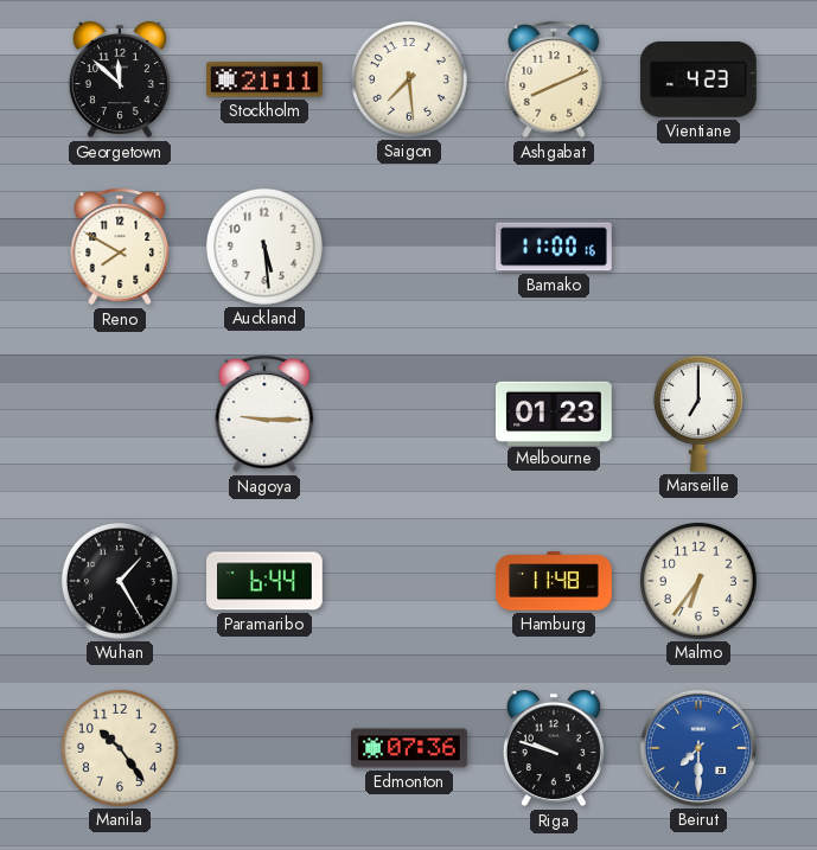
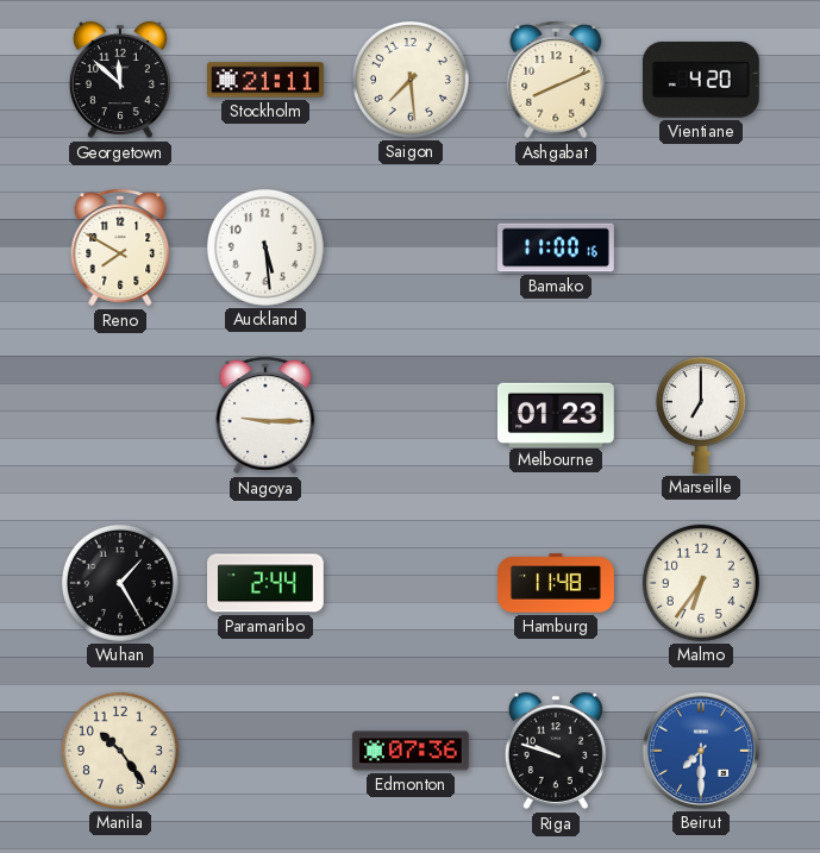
Vientiane: 4:23 -> 4:20 (701, 80)
Paramaribo: 6:44 -> 2:44 (267, 583)
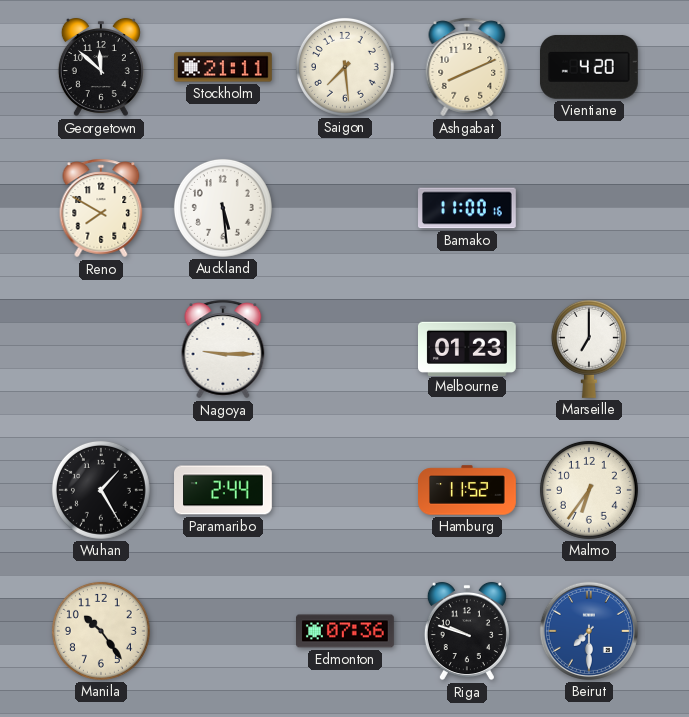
Hamburg: 11:48 -> 11:52 (467, 490)
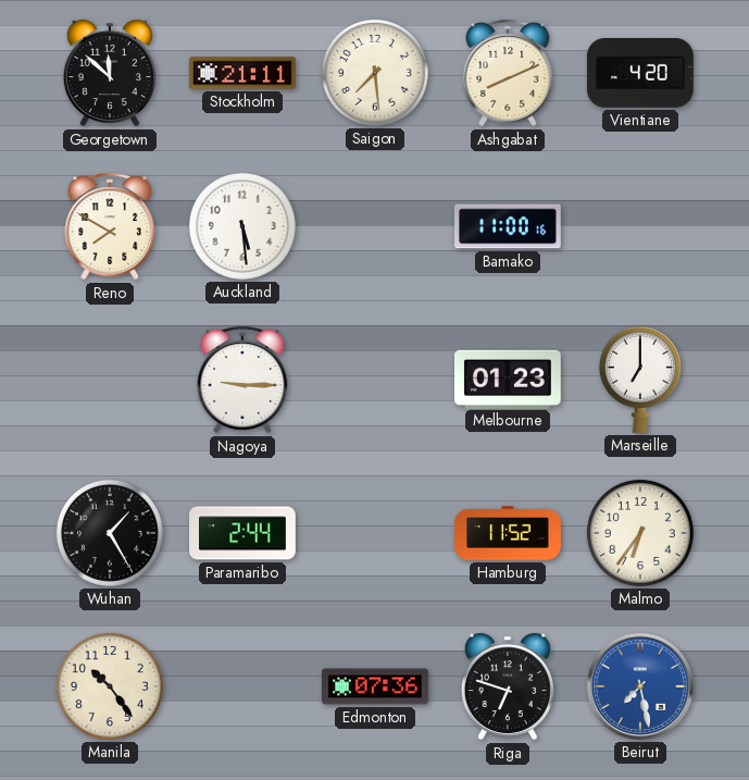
Riga: 9:48 -> 6:48 (508, 686)
Beirut: 7:30 -> 7:28 (640, 686)
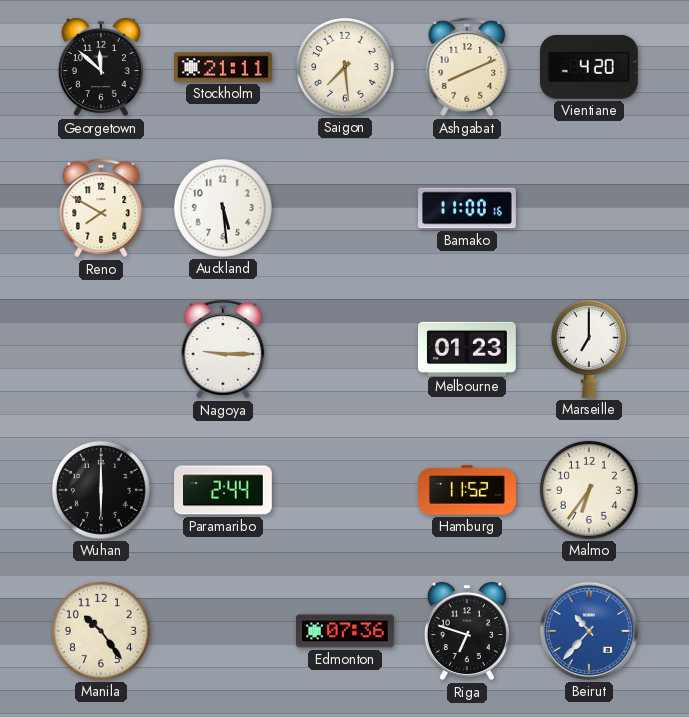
Wuhan: 1:25 -> 6:00 (101, 490)
Beirut: 7:28 -> 10:37 (589, 631)
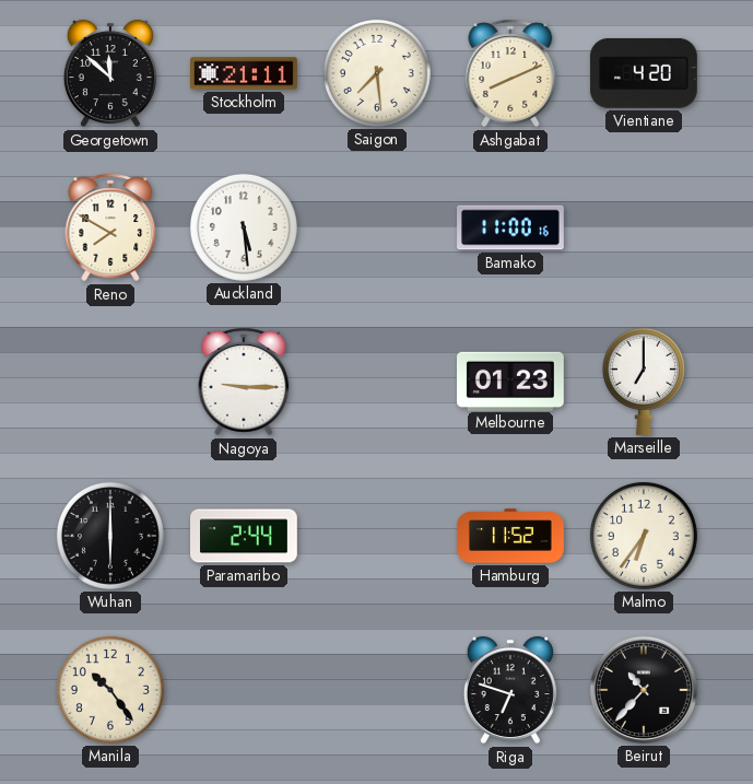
Edmonton: 07:36 -> none (346, 631)
Beirut dial: blue -> black (644, 690)
